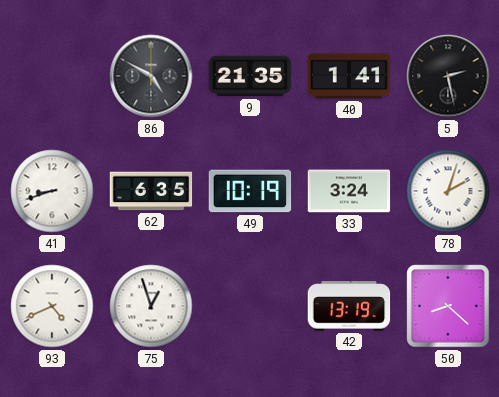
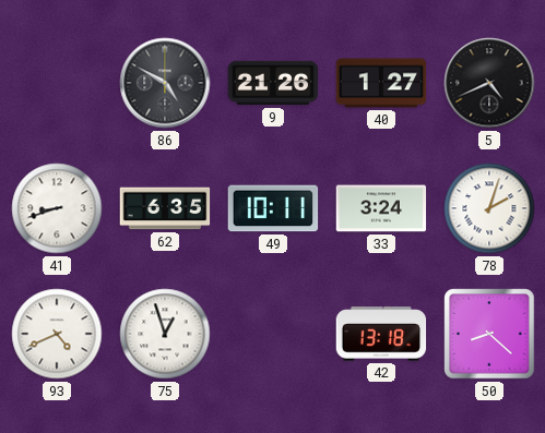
9: 21:35 -> 21:26 (273, 83)
40: 1:41 -> 1:27 (381, 83)
5: 2:28 -> 4:41 (489, 83)
49: 10:19 -> 10:11 (273, 208)
42: 13:19 -> 13:18 (381, 334)
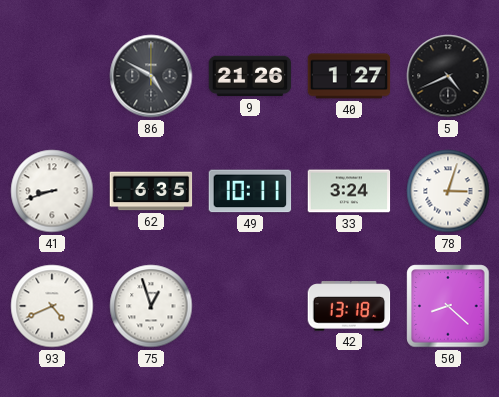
78: 2:03 -> 3:03 (448, 191)
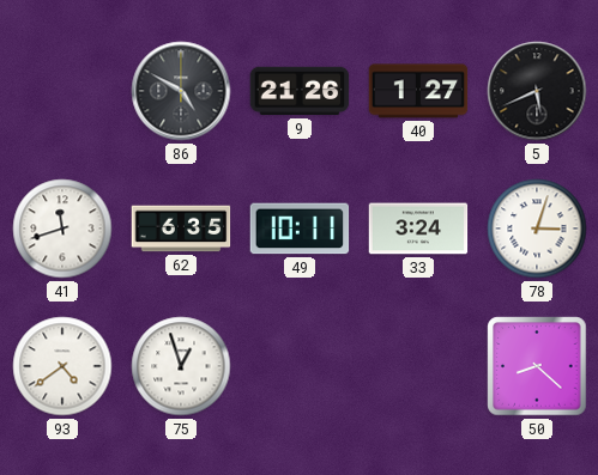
5: 4:41 -> 5:41 (537, 91)
41: 8:42 -> 11:42 (62, 229)
93: 4:41 -> 4:39 (62, 366)
42: 13:18 -> none (349, 306)
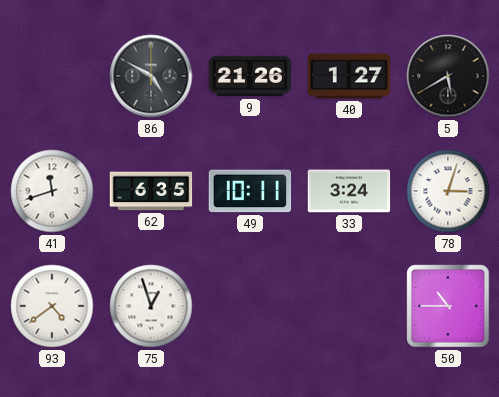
5: 5:41 -> 5:40 (448, 76)
50: 8:22 -> 10:45 (448, 306)
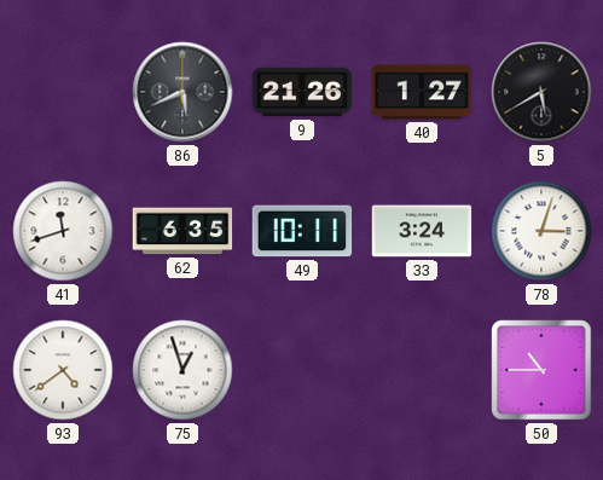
86: 4:50 -> 5:41 (182, 92)
